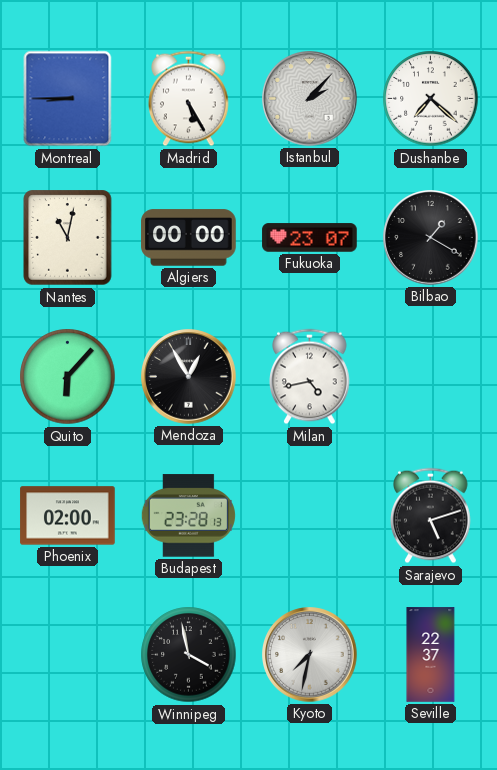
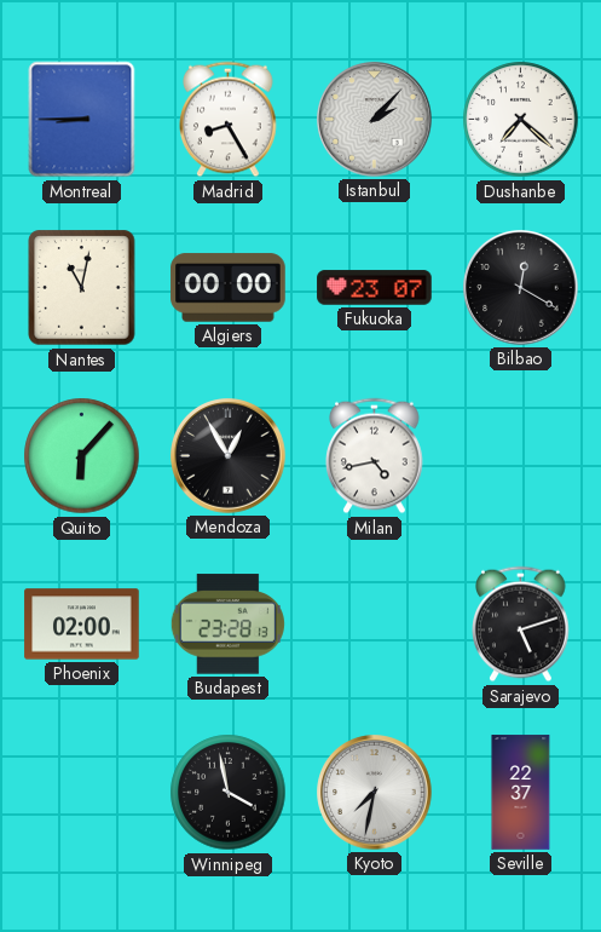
Madrid: 5:25 -> 8:25 (229, 120)
Bilbao: 1:20 -> 12:20 (521, 288)
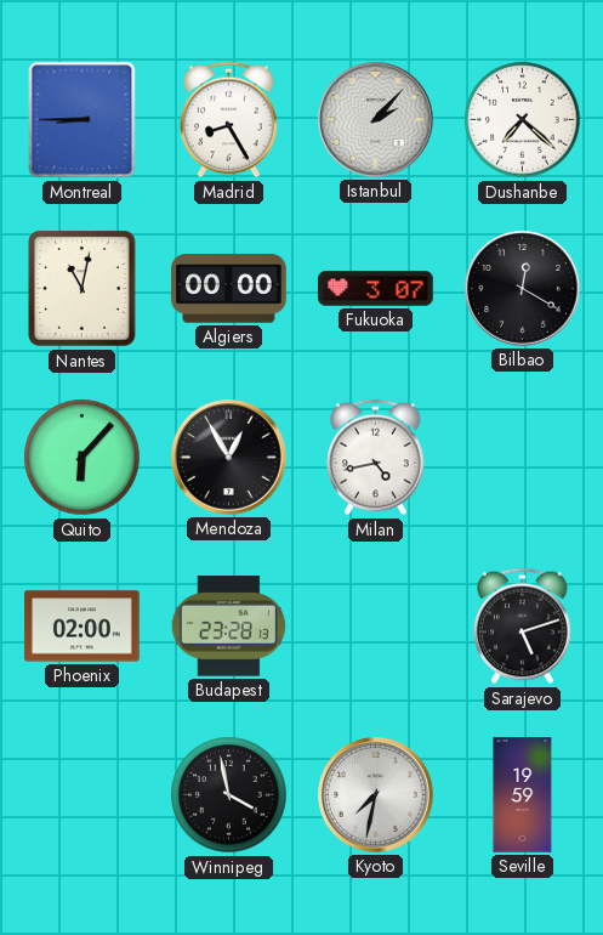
Fukuoka: 23:07 -> 3:07 (376, 289)
Seville: 22:37 -> 19:59 (523, 795)
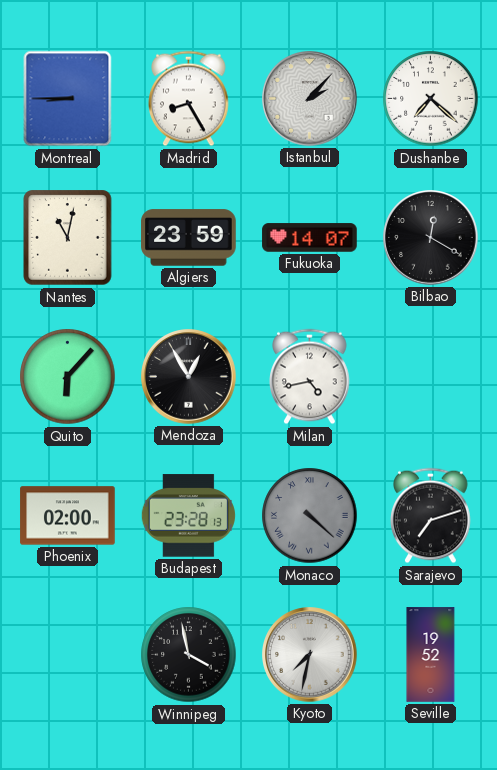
Algiers: 00:00 -> 23:59 (189, 238)
Fukuoka: 3:07 -> 14:07 (310, 238)
Monaco: none -> 4:22 (310, 516)
Sarajevo: 5:12 -> 7:12 (431, 516)
Seville: 19:59 -> 19:52 (431, 655)
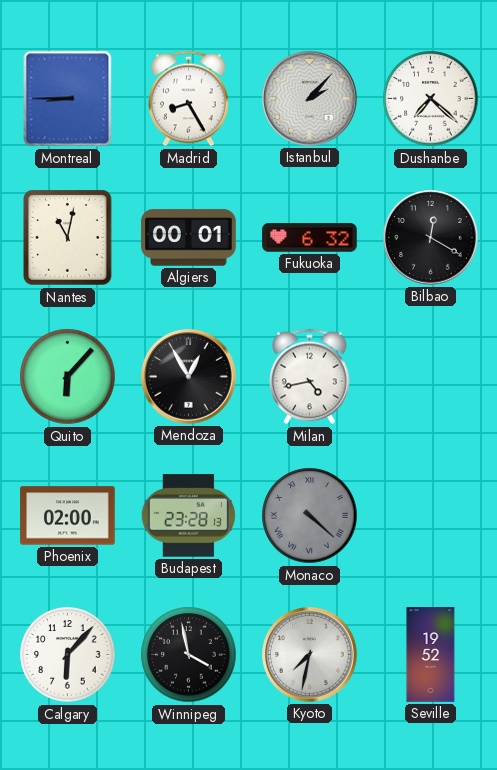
Algiers: 23:59 -> 00:01 (189, 238)
Fukuoka: 14:07 -> 6:32 (310, 238)
Sarajevo: 7:12 -> none (431, 516)
Calgary: none -> 6:07 (68, 655)
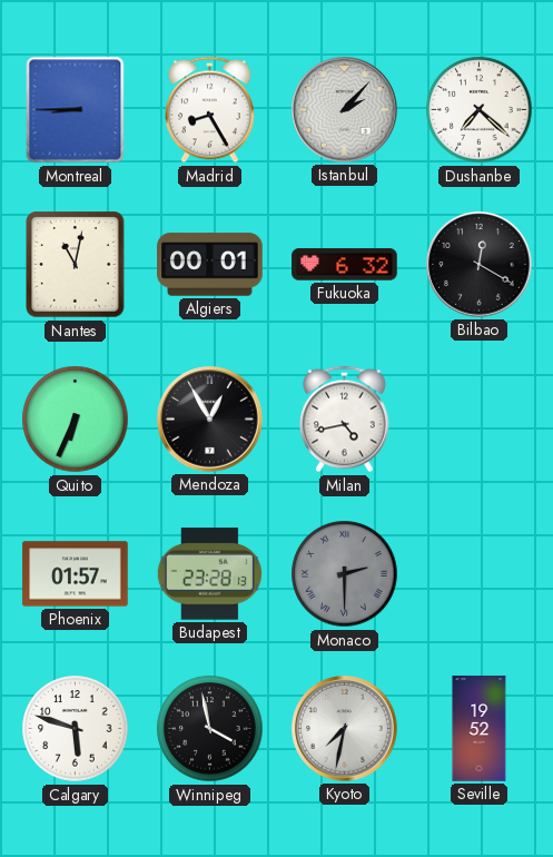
Quito: 6:07 -> 6:34 (76, 420)
Phoenix: 02:00 -> 01:57 (76, 574)
Monaco: 4:22 -> 2:30 (345, 574)
Calgary: 6:07 -> 5:48 (76, 729)
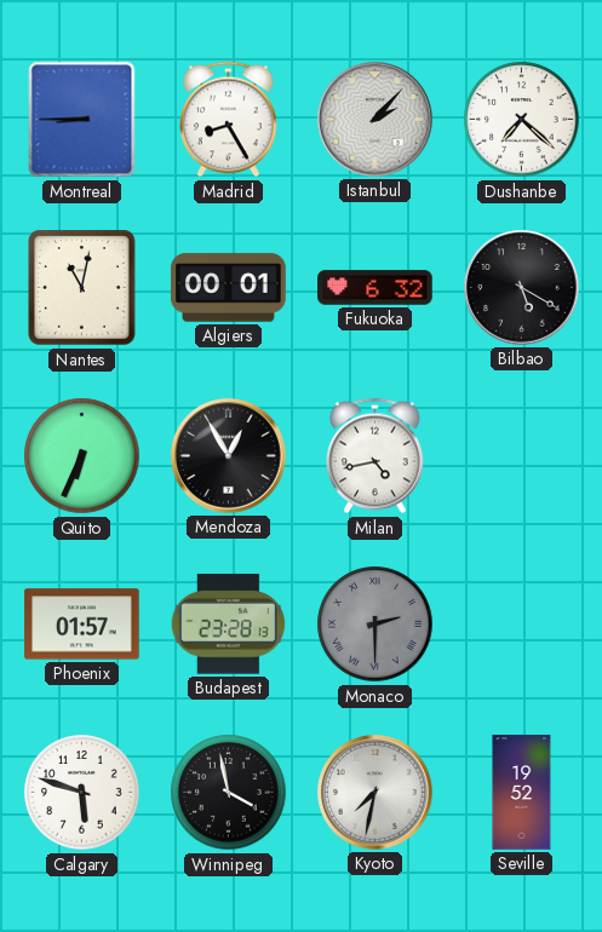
Bilbao: 12:20 -> 5:20 (522, 288)
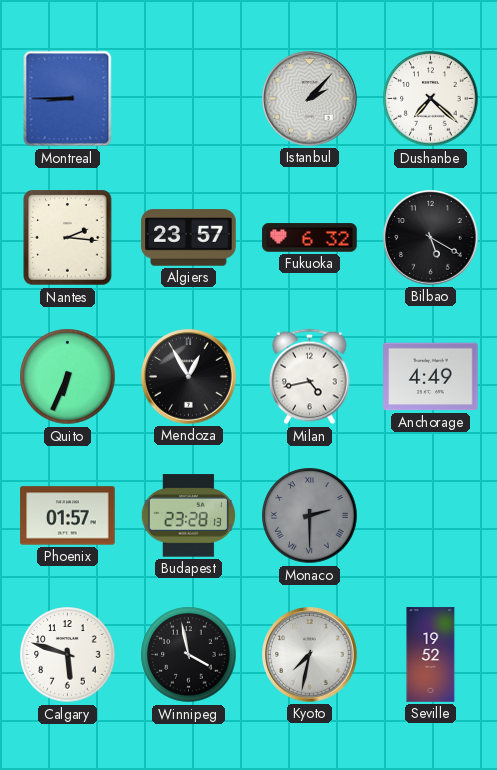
Madrid: 8:25 -> none (229, 120)
Nantes: 11:02 -> 2:16 (68, 238)
Algiers: 00:01 -> 23:57 (189, 238)
Anchorage: none -> 4:49 (431, 377)
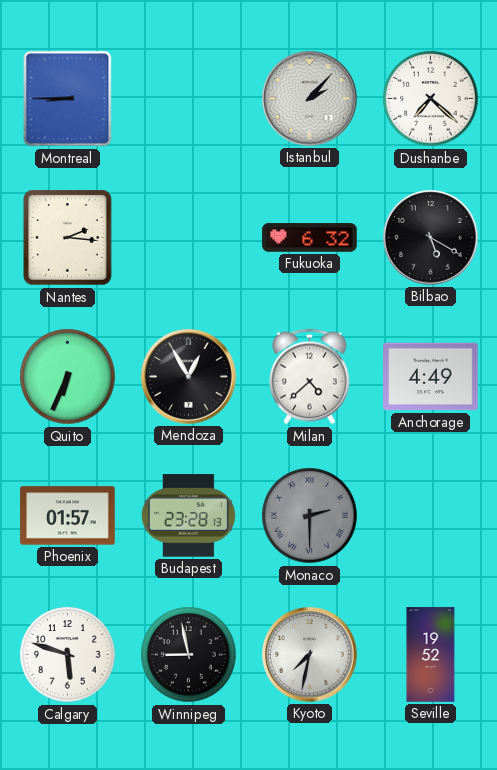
Algiers: 23:57 -> none (189, 238)
Milan: 4:43 -> 4:38 (310, 377)
Winnipeg: 3:58 -> 8:58 (189, 655)
